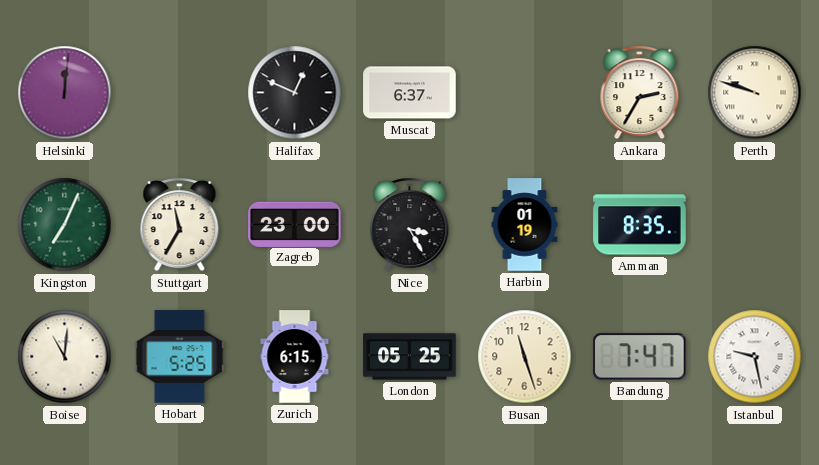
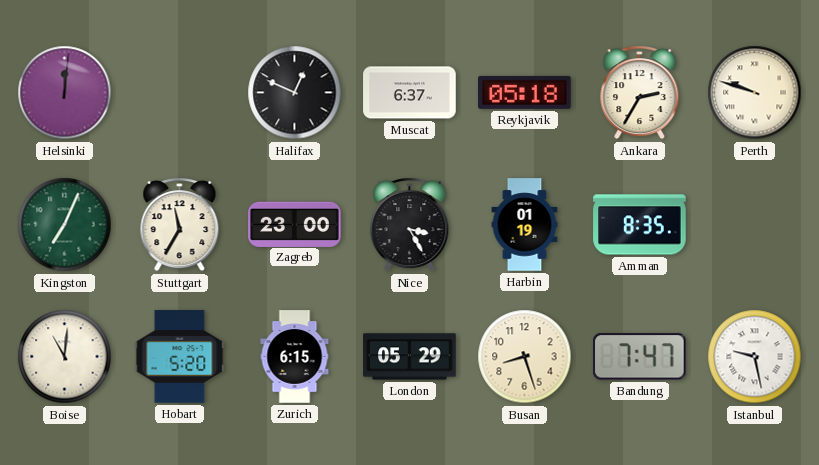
Reykjavik: none -> 05:18 (525, 92)
Hobart: 5:25 -> 5:20 (180, 357)
London: 05:25 -> 05:29 (410, 357)
Busan: 11:27 -> 8:27 (525, 357)
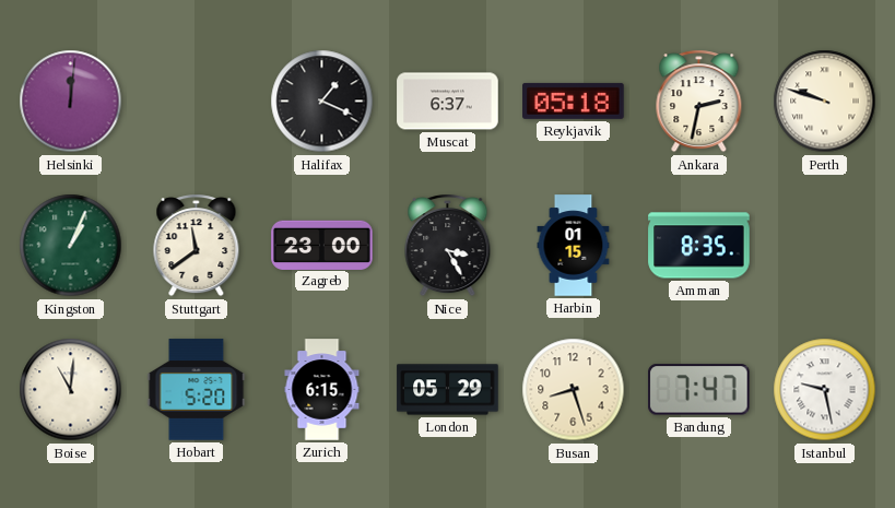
Halifax: 12:49 -> 1:19 (322, 102)
Ankara: 2:35 -> 2:32 (699, 102)
Kingston: 7:04 -> 1:04 (71, 246)
Stuttgart: 11:35 -> 11:39 (197, 246)
Harbin: 01:19 -> 01:15 (574, 246)
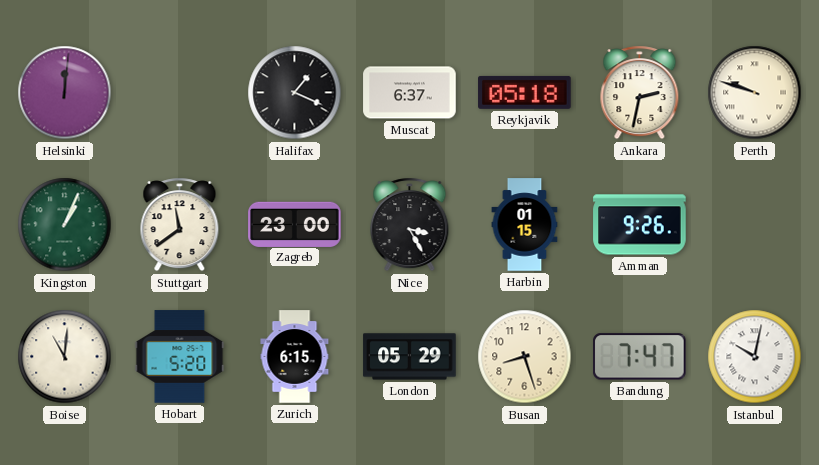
Amman: 8:35 -> 9:26 (640, 225)
Istanbul: 9:28 -> 10:02 (755, 357)
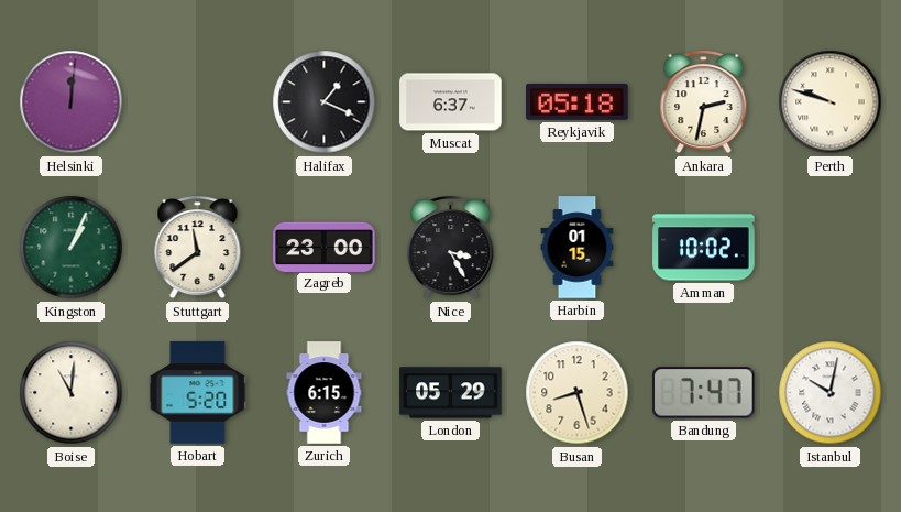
Amman: 9:26 -> 10:02 (704, 248)
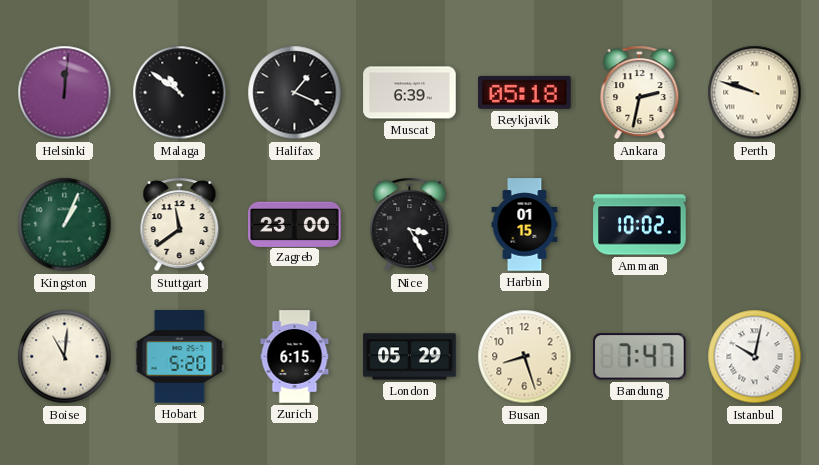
Malaga: none -> 10:51 (180, 93)
Muscat: 6:37 -> 6:39 (410, 93)
